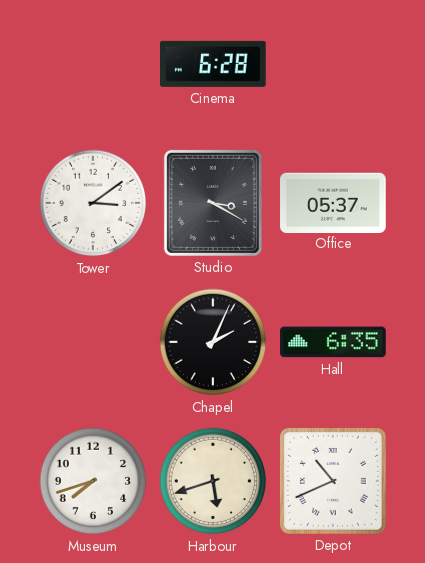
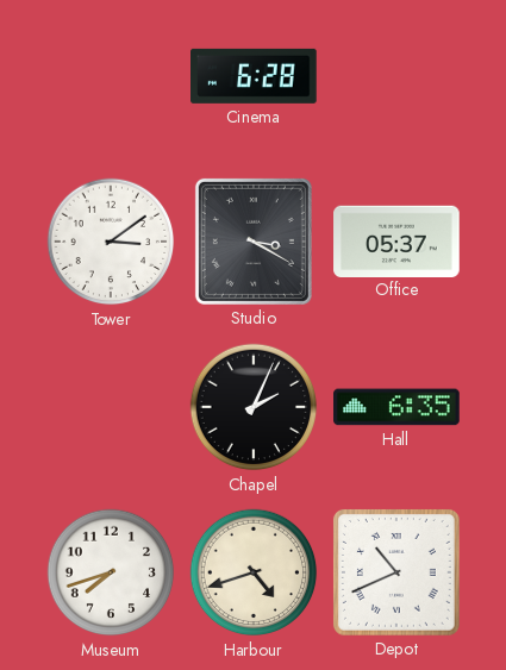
Harbour: 5:42 -> 4:42 (254, 572)
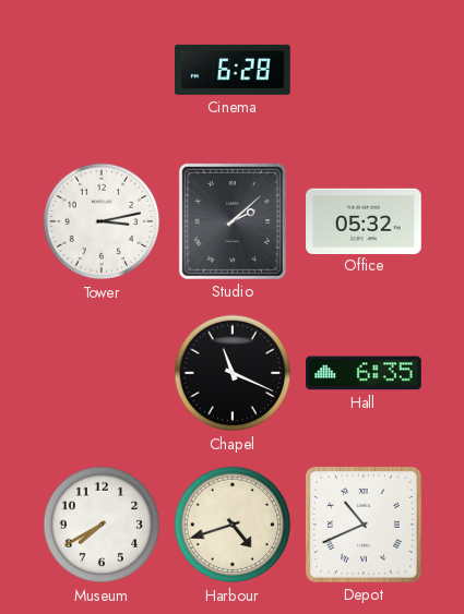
Tower: 3:09 -> 3:13 (102, 221)
Studio: 3:20 -> 2:08 (233, 221)
Office: 05:37 -> 05:32 (364, 220)
Chapel: 2:04 -> 11:19 (233, 373)
Museum: 7:42 -> 7:40 (102, 525)
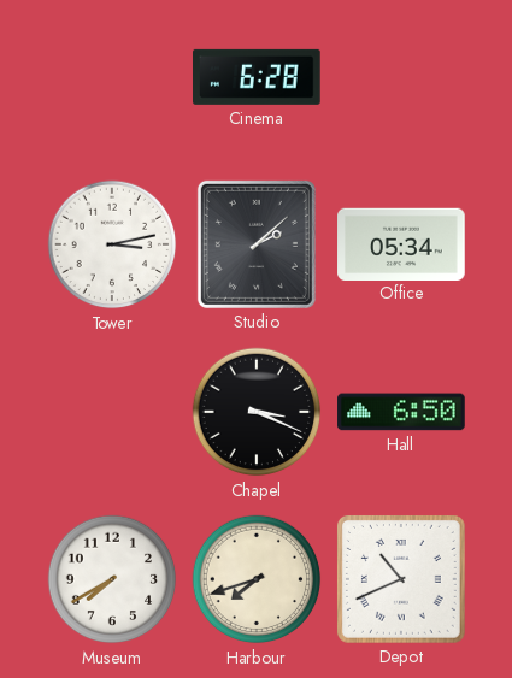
Office: 05:32 -> 05:34 (401, 243)
Chapel: 11:19 -> 3:19 (257, 412)
Hall: 6:35 -> 6:50 (401, 412)
Harbour: 4:42 -> 7:42 (257, 579)
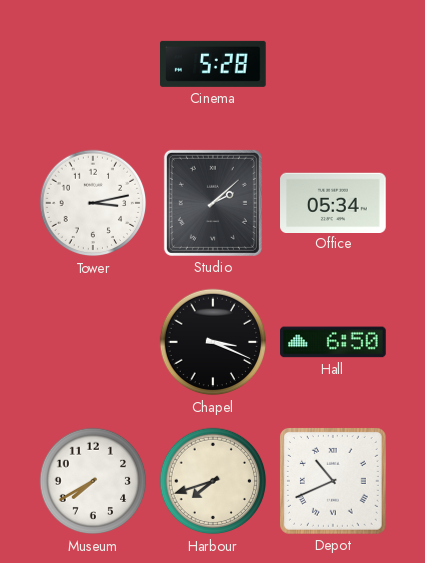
Cinema: 6:28 -> 5:28 (214, 64)
